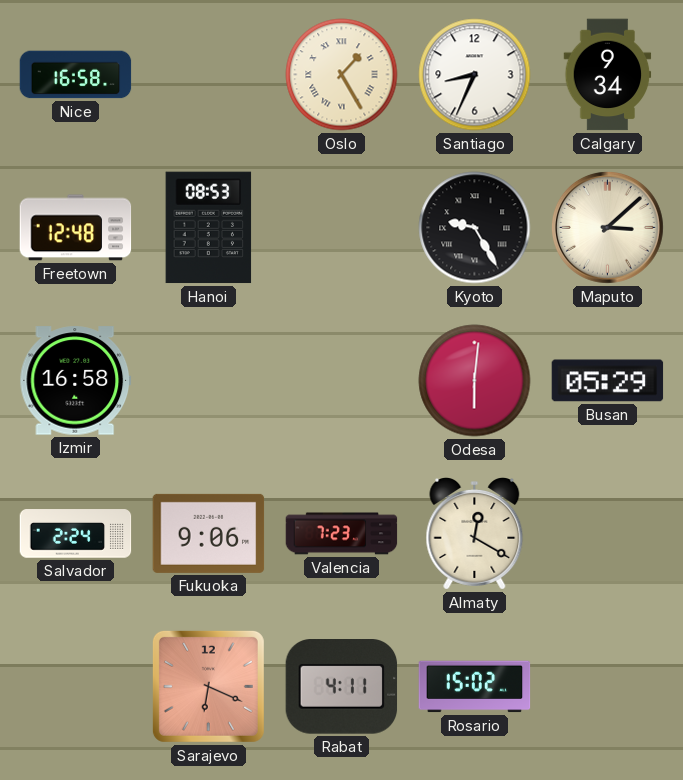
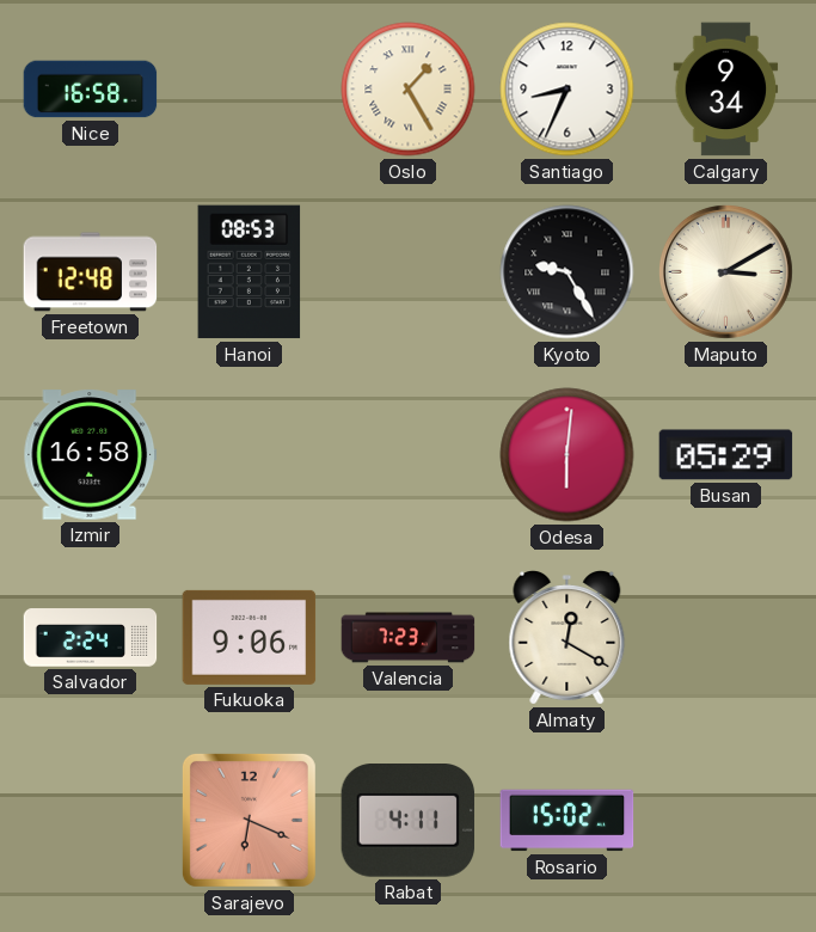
Maputo: 3:08 -> 3:10 (725, 271)
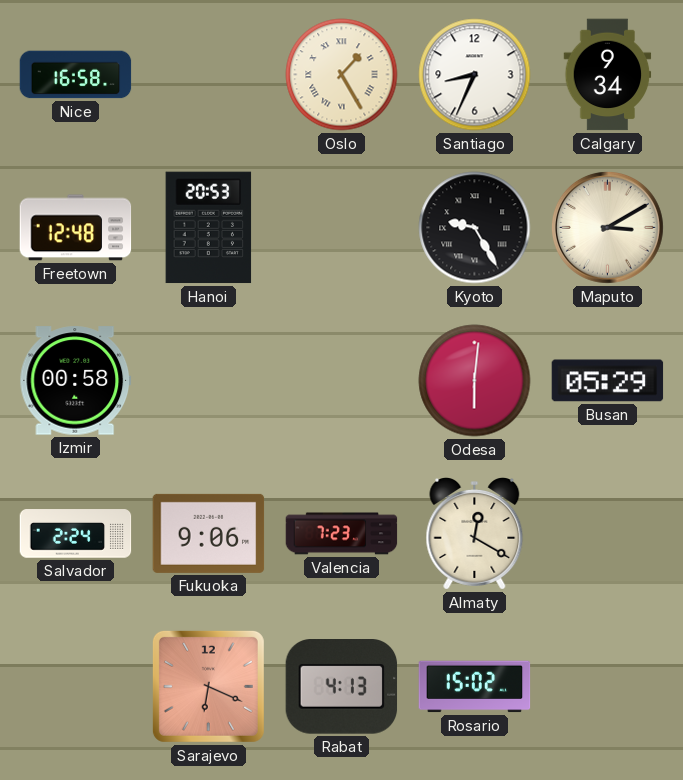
Hanoi: 08:53 -> 20:53 (209, 228)
Izmir: 16:58 -> 00:58 (76, 381)
Rabat: 4:11 -> 4:13 (342, 687)
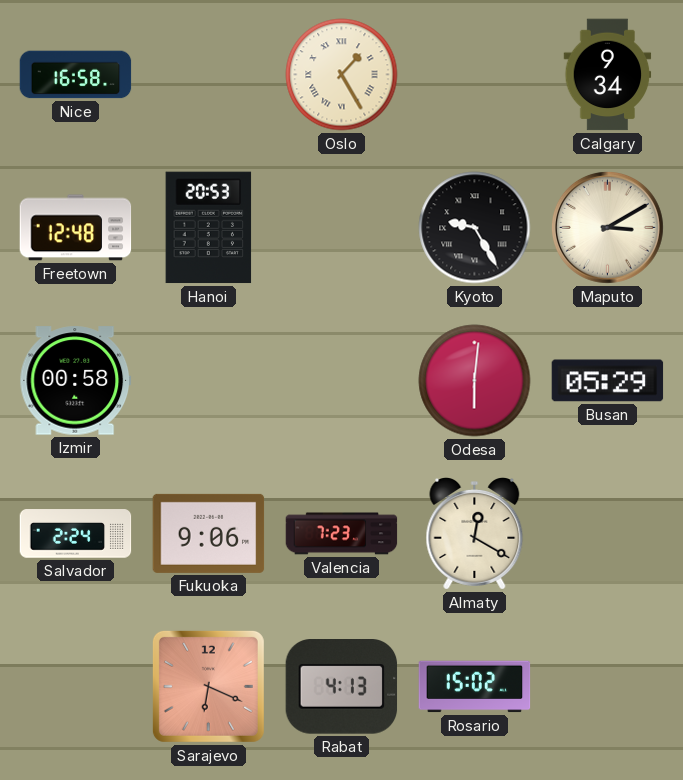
Santiago: 8:34 -> none (475, 75)
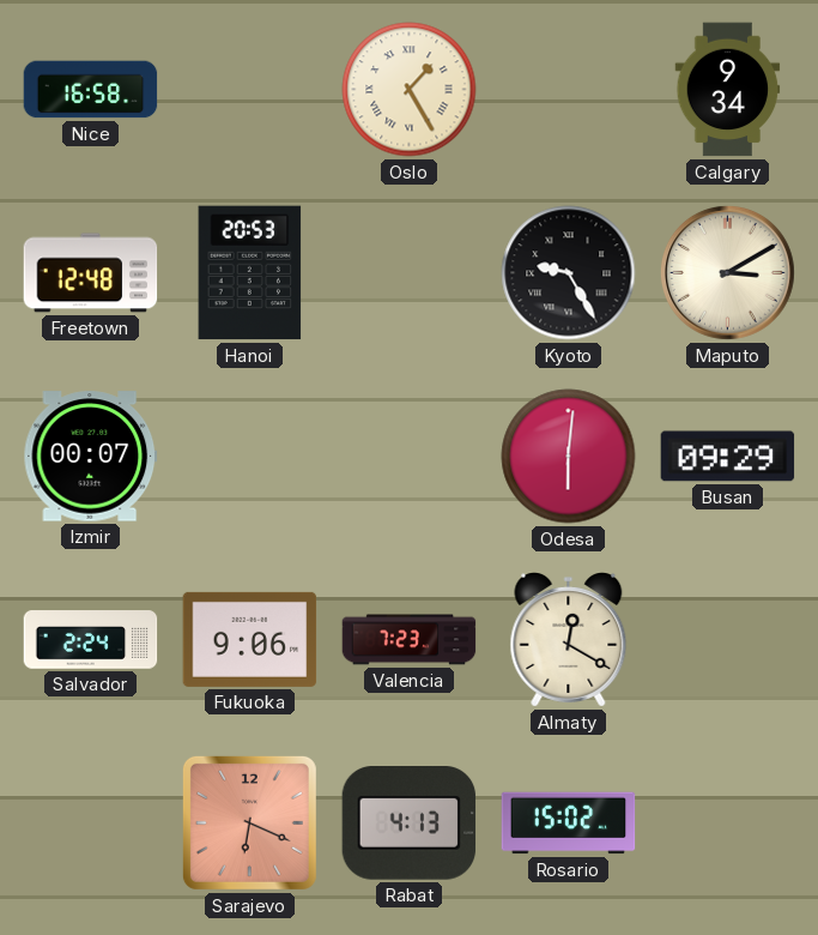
Izmir: 00:58 -> 00:07 (91, 457)
Busan: 05:29 -> 09:29 (728, 457)
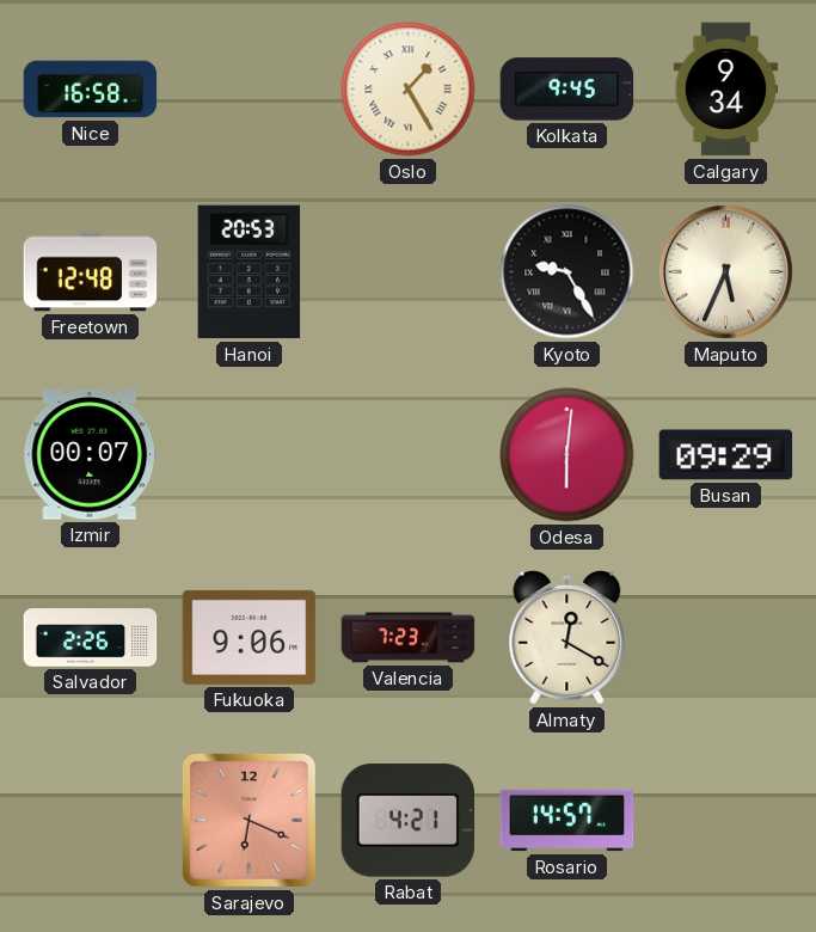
Kolkata: none -> 9:45 (567, 90)
Maputo: 3:10 -> 5:34 (725, 271)
Salvador: 2:24 -> 2:26 (91, 638)
Rabat: 4:13 -> 4:21 (409, 821)
Rosario: 15:02 -> 14:57 (567, 821)
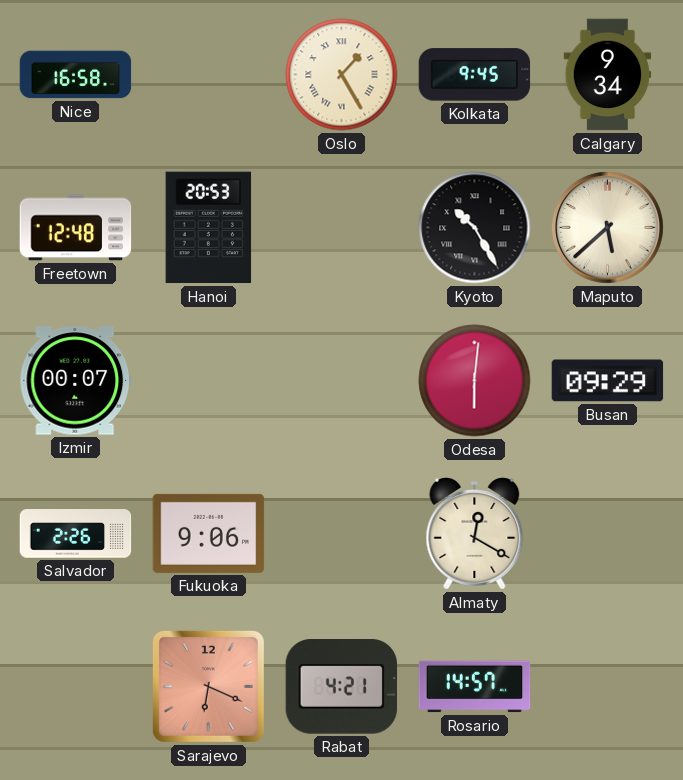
Kyoto: 9:25 -> 10:25 (475, 228)
Maputo: 5:34 -> 5:38 (607, 227)
Valencia: 7:23 -> none (409, 638)
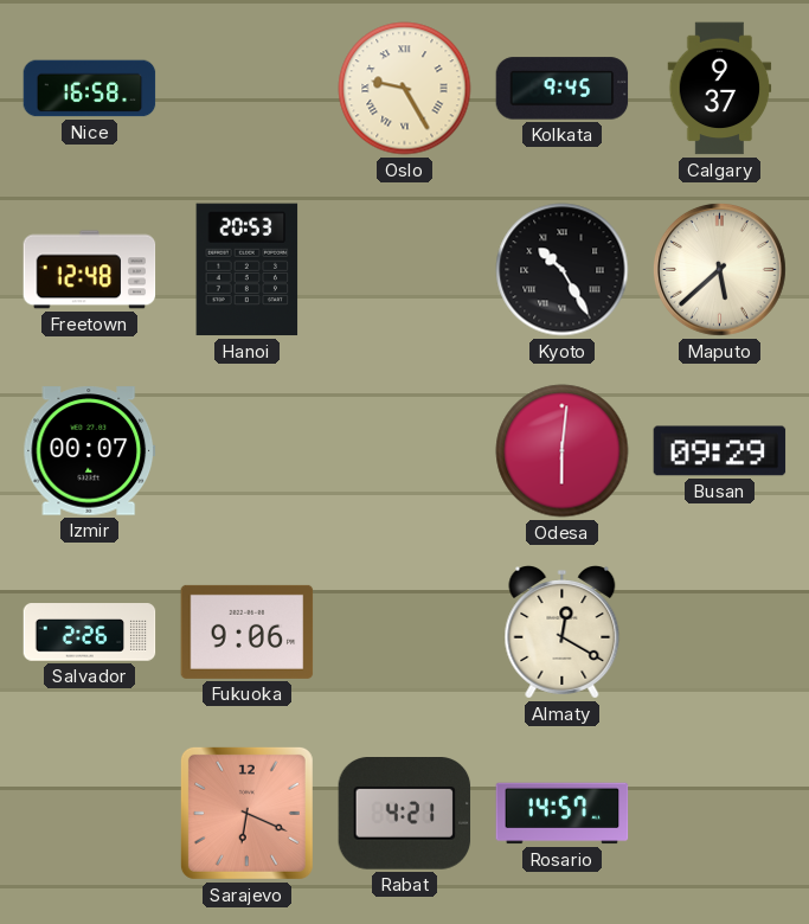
Oslo: 1:25 -> 9:25 (405, 89)
Calgary: 9:34 -> 9:37 (720, 89)
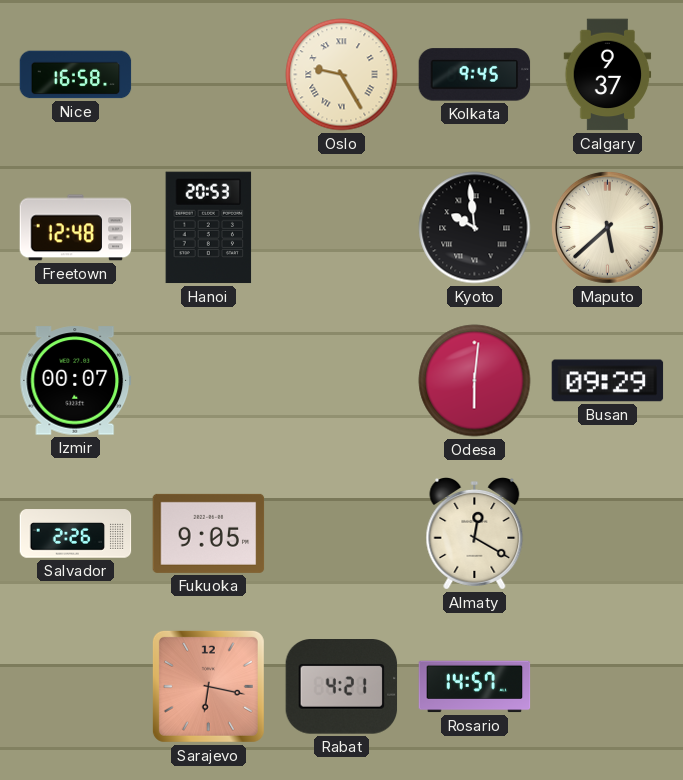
Kyoto: 10:25 -> 9:59 (475, 228)
Fukuoka: 9:06 -> 9:05 (209, 533)
Sarajevo: 6:19 -> 6:17 (208, 686)
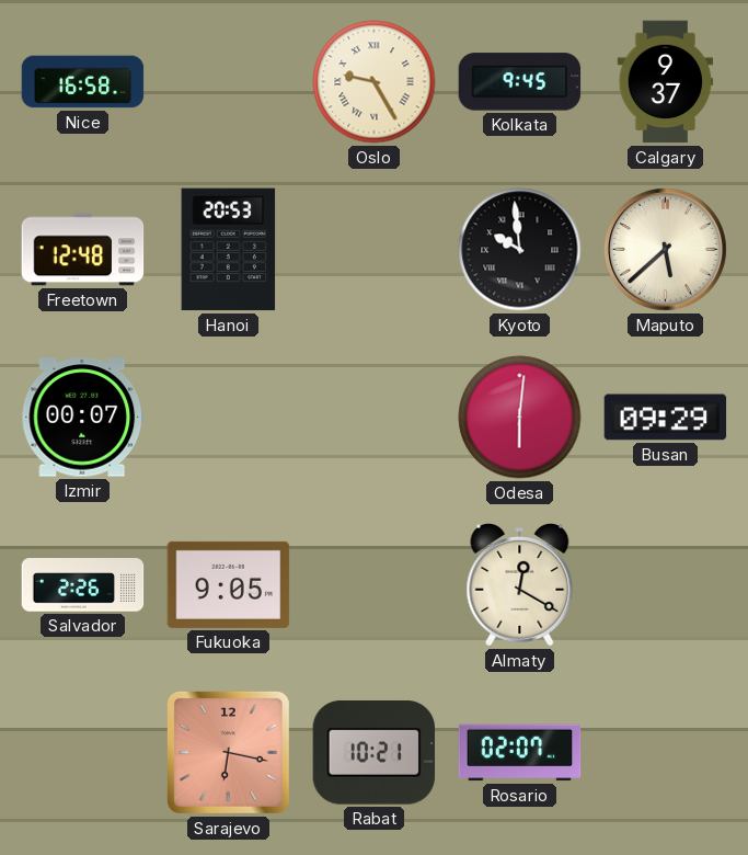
Rabat: 4:21 -> 10:21 (375, 753)
Rosario: 14:57 -> 02:07 (520, 753)
